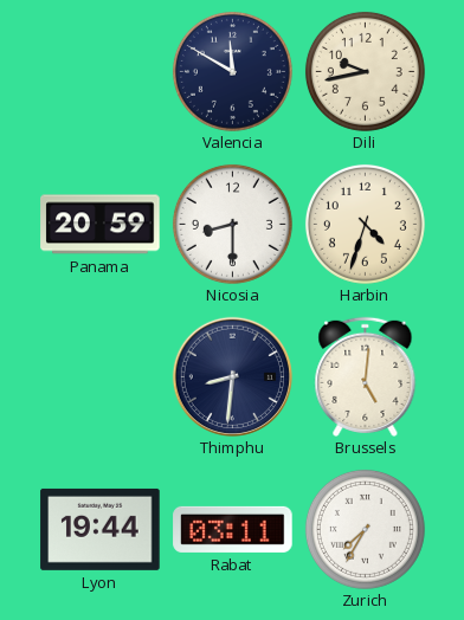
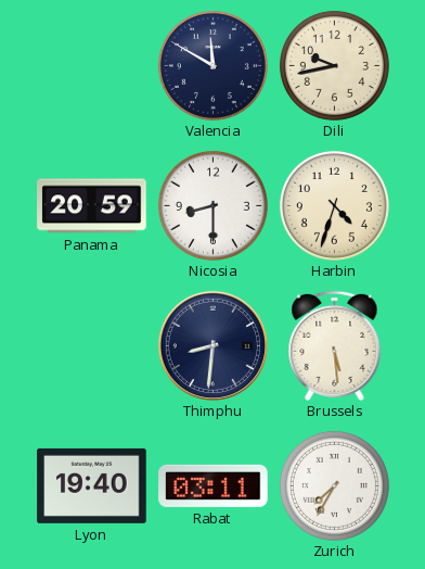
Brussels: 5:01 -> 5:29 (335, 345)
Lyon: 19:44 -> 19:40 (92, 485)
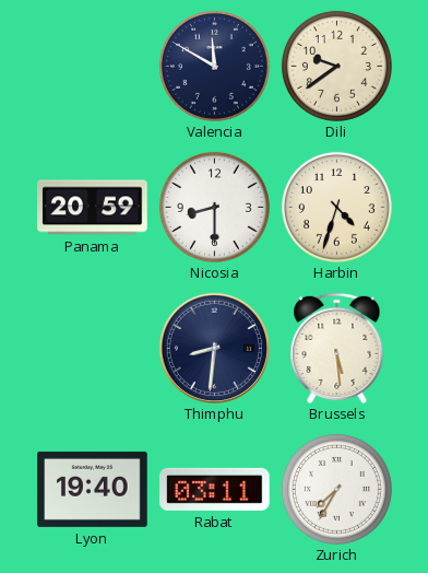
Dili: 9:43 -> 9:39 (336, 66)
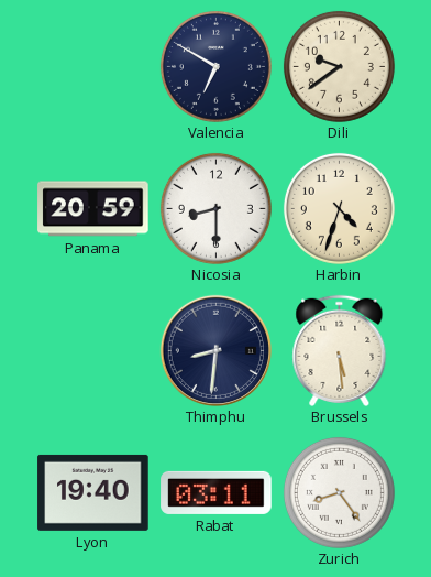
Valencia: 11:50 -> 6:50 (215, 66)
Zurich: 7:35 -> 8:24 (339, 492)
